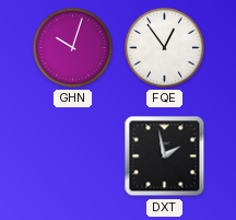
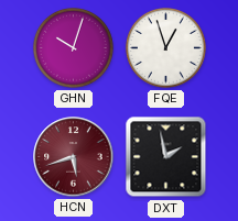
FQE: 12:54 -> 12:57 (165, 47)
HCN: none -> 5:42 (74, 157)
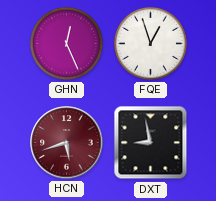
GHN: 10:03 -> 12:26 (66, 43)
DXT: 1:58 -> 8:58 (151, 143)
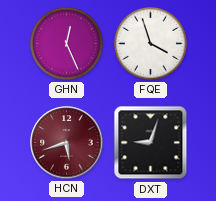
FQE: 12:57 -> 3:57 (150, 43)
DXT: 8:58 -> 9:03 (151, 143)
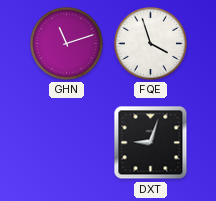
GHN: 12:26 -> 11:12 (66, 43)
HCN: 5:42 -> none (67, 143)
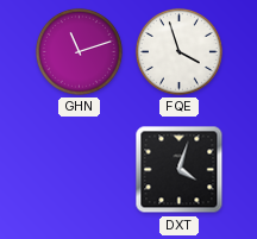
DXT: 9:03 -> 4:03 (180, 170)
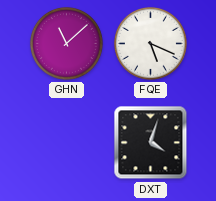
GHN: 11:12 -> 11:08 (66, 43)
FQE: 3:57 -> 5:19 (150, 43)
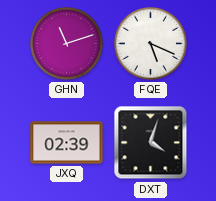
GHN: 11:08 -> 11:12 (66, 43)
JXQ: none -> 02:39 (67, 143)
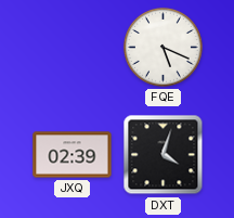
GHN: 11:12 -> none (66, 43)
